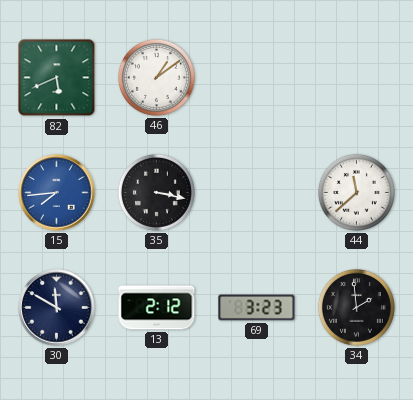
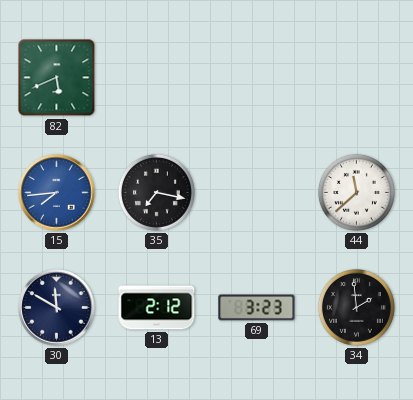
46: 1:09 -> none (156, 77)
35: 3:17 -> 7:17 (156, 192)
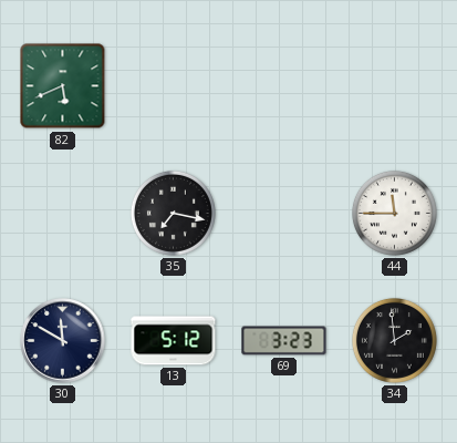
15: 7:44 -> none (57, 193)
44: 11:38 -> 11:45 (394, 213)
13: 2:12 -> 5:12 (174, 341)
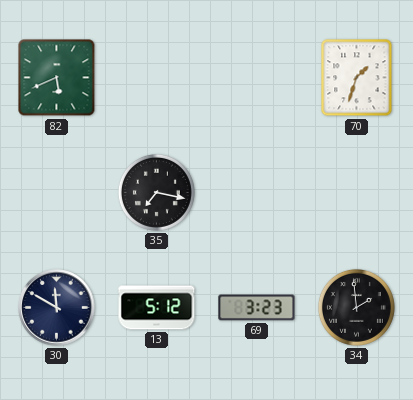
70: none -> 1:33 (357, 78)
44: 11:45 -> none (394, 213)
